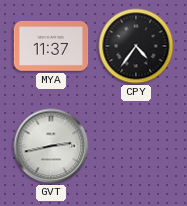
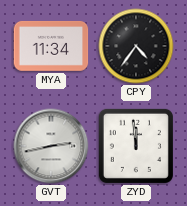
MYA: 11:37 -> 11:34 (51, 46)
ZYD: none -> 11:59 (136, 146)
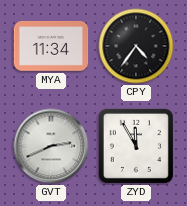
GVT: 2:43 -> 2:41 (51, 146)
ZYD: 11:59 -> 11:55 (136, 146)
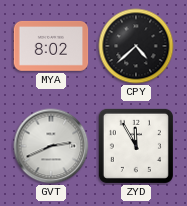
MYA: 11:34 -> 8:02 (51, 46)
CPY: 4:36 -> 4:38 (136, 46)
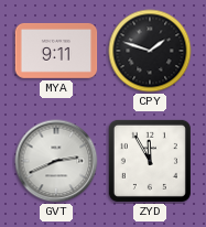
MYA: 8:02 -> 9:11 (56, 51)
CPY: 4:38 -> 1:48 (150, 51)
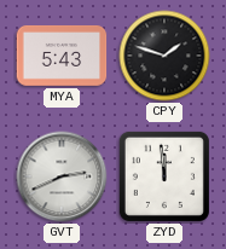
MYA: 9:11 -> 5:43 (62, 56)
ZYD: 11:55 -> 11:59 (164, 176)
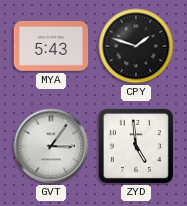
GVT: 2:41 -> 3:06 (51, 146)
ZYD: 11:59 -> 4:59 (136, 146)
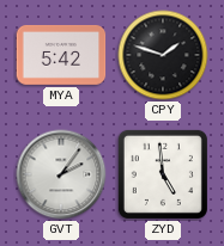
MYA: 5:43 -> 5:42 (61, 55)
GVT: 3:06 -> 2:06 (61, 174)
